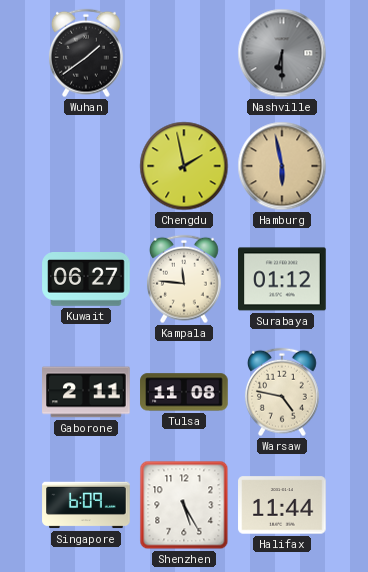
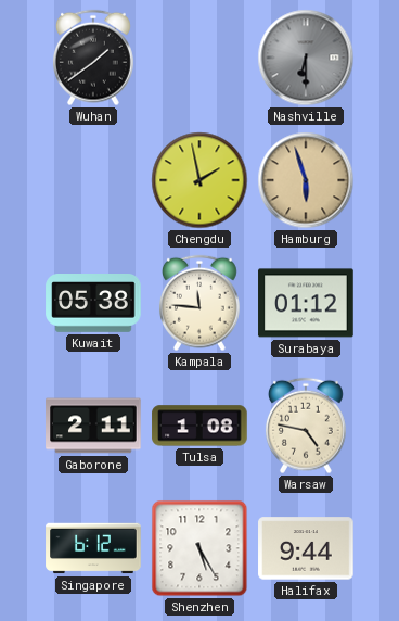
Hamburg: 5:58 -> 5:57 (306, 180)
Kuwait: 06:27 -> 05:38 (93, 304)
Tulsa: 11:08 -> 1:08 (200, 426)
Singapore: 6:09 -> 6:12 (93, 548)
Halifax: 11:44 -> 9:44 (306, 548)
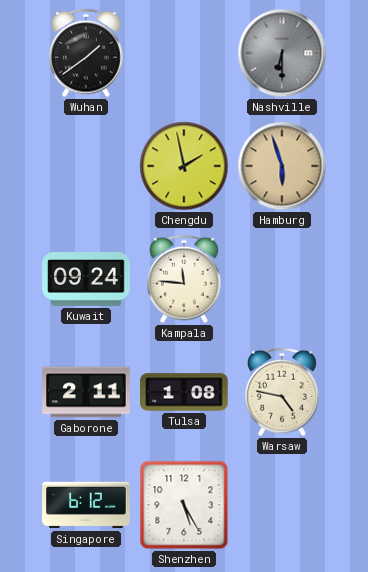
Kuwait: 05:38 -> 09:24 (86, 280)
Surabaya: 01:12 -> none (306, 303)
Halifax: 9:44 -> none (306, 548)
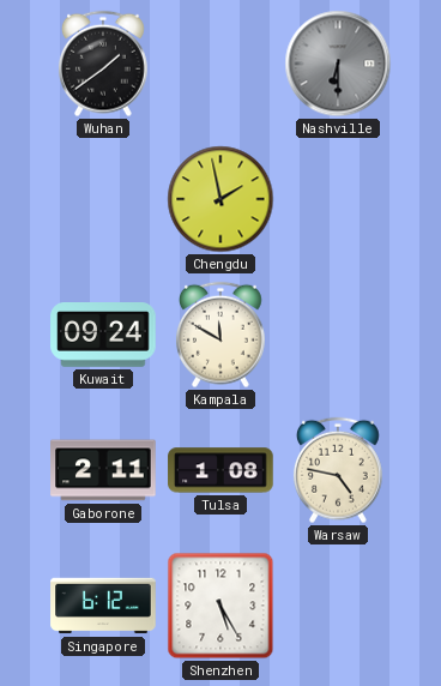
Hamburg: 5:57 -> none (282, 166)
Kampala: 11:46 -> 11:50 (220, 335)
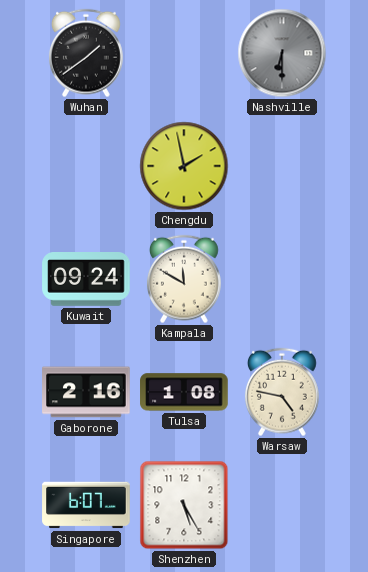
Gaborone: 2:11 -> 2:16 (86, 392)
Singapore: 6:12 -> 6:07 (86, 505)
